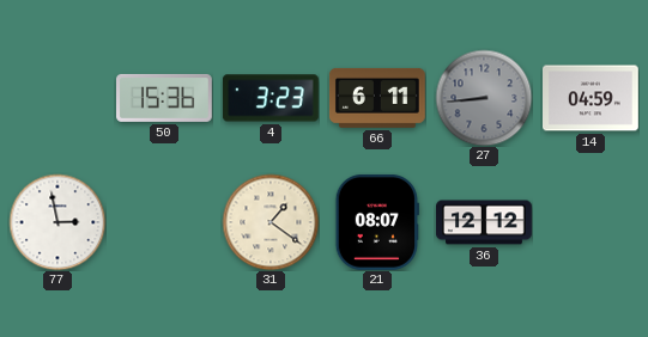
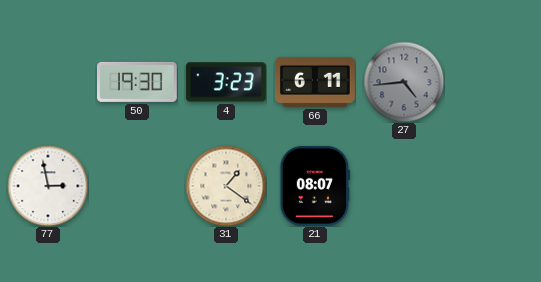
50: 15:36 -> 19:30 (138, 82)
27: 8:44 -> 4:44 (404, 82)
14: 04:59 -> none (592, 98)
36: 12:12 -> none (485, 222)
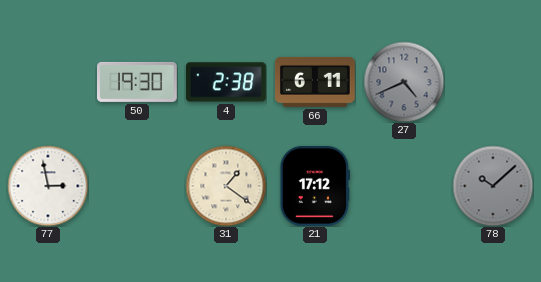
4: 3:23 -> 2:38 (226, 82)
27: 4:44 -> 4:41 (404, 82)
21: 08:07 -> 17:12 (315, 186)
78: none -> 10:08 (493, 186)
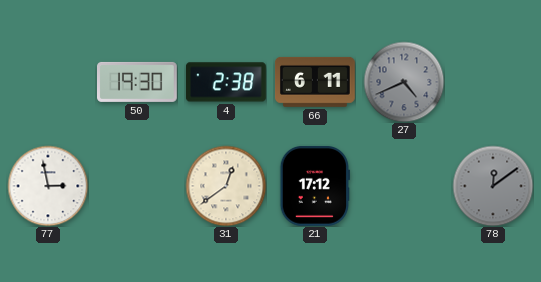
31: 1:21 -> 12:39 (226, 186)
78: 10:08 -> 12:09 (493, 186)
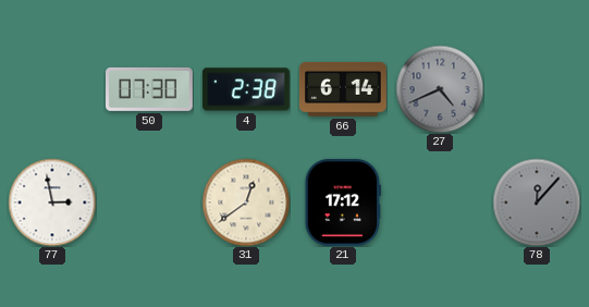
50: 19:30 -> 07:30 (150, 89)
66: 6:11 -> 6:14 (343, 89)
78: 12:09 -> 12:07 (537, 202)
